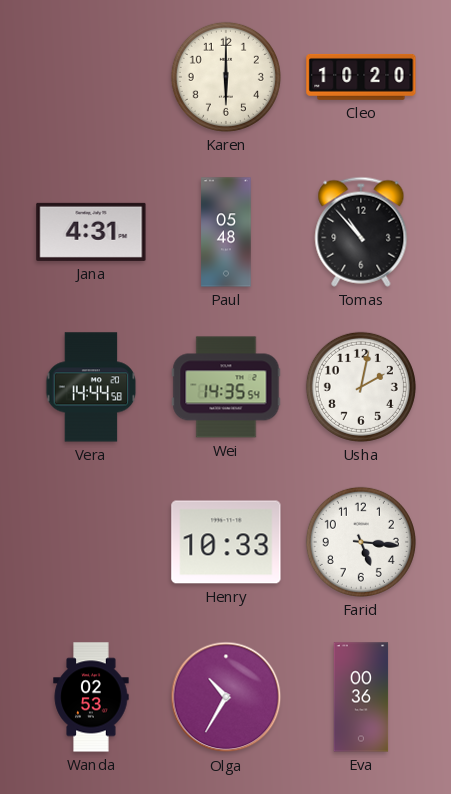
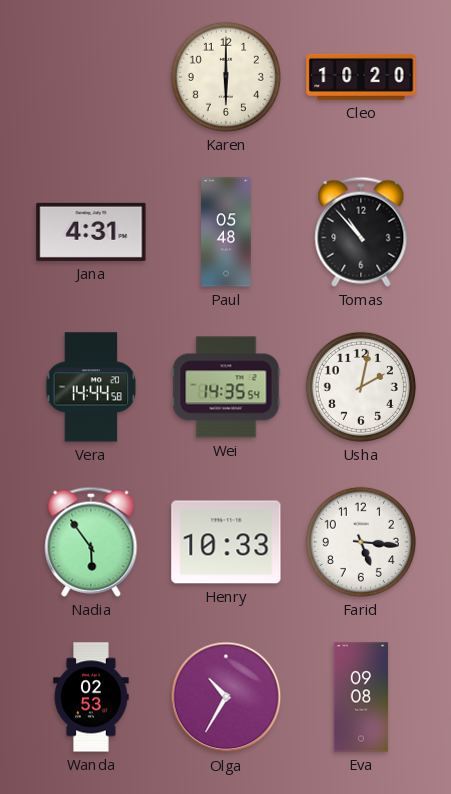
Nadia: none -> 5:54 (91, 542)
Eva: 00:36 -> 09:08 (361, 697)
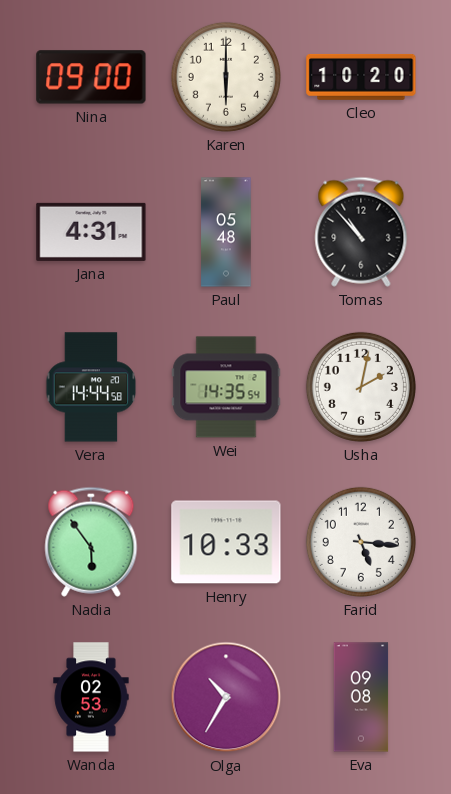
Nina: none -> 09:00 (91, 77)
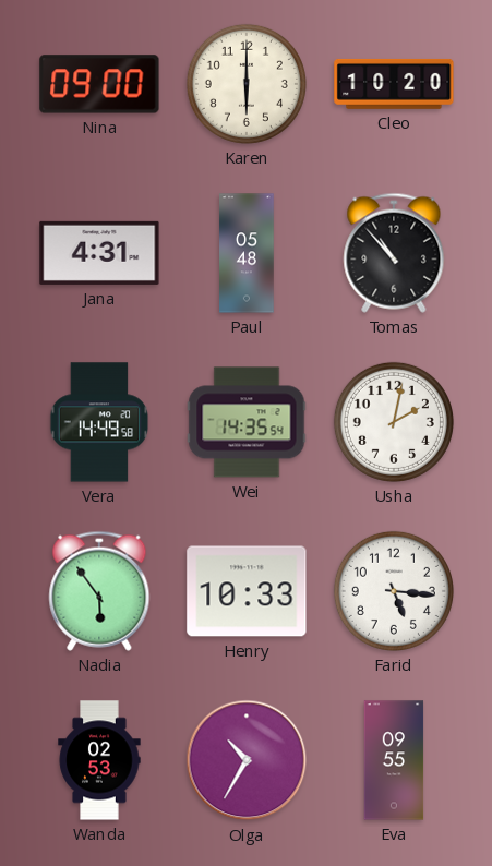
Vera: 14:44 -> 14:49 (99, 422)
Eva: 09:08 -> 09:55 (394, 760)
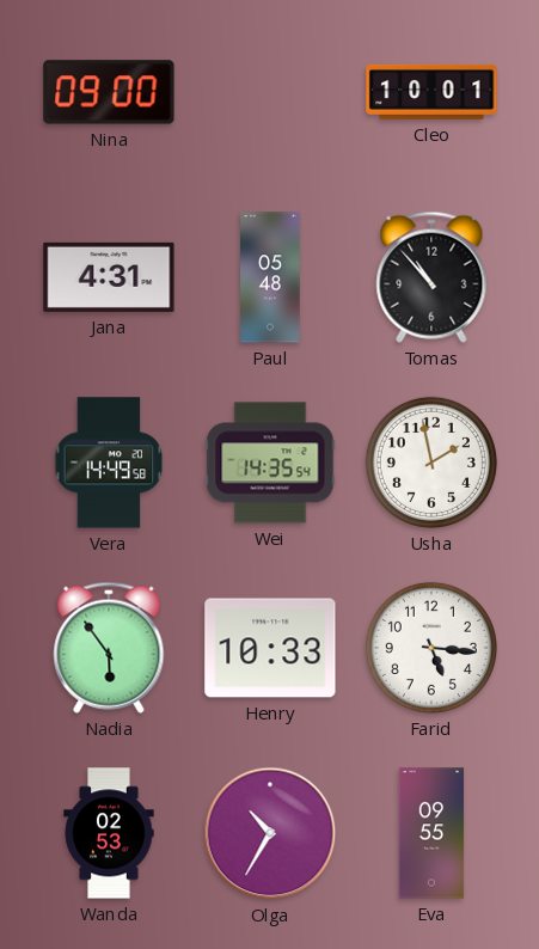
Karen: 6:00 -> none (247, 84)
Cleo: 10:20 -> 10:01 (431, 92)
Usha: 2:02 -> 1:58 (431, 463)
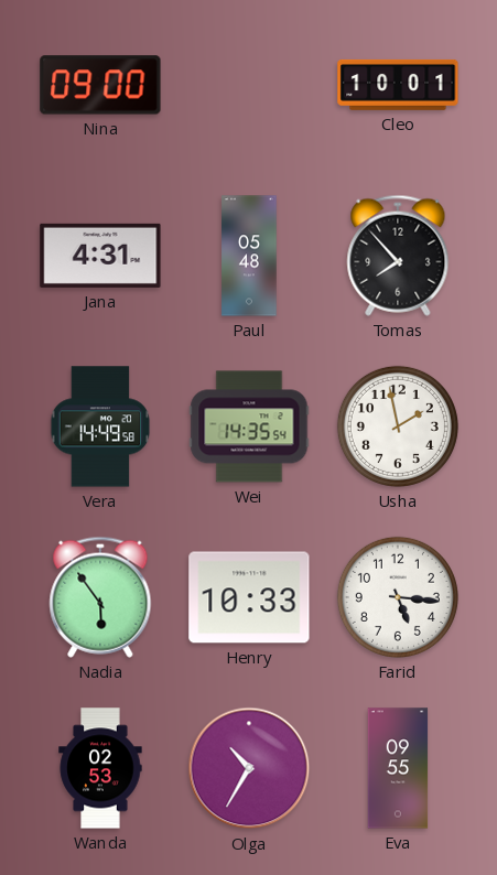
Tomas: 10:53 -> 7:53 (398, 256)
